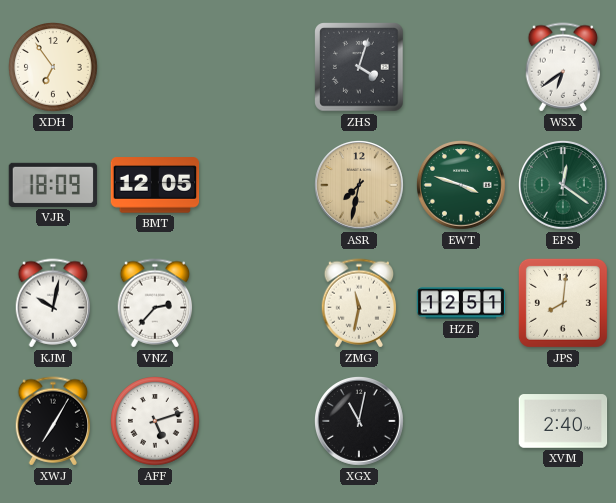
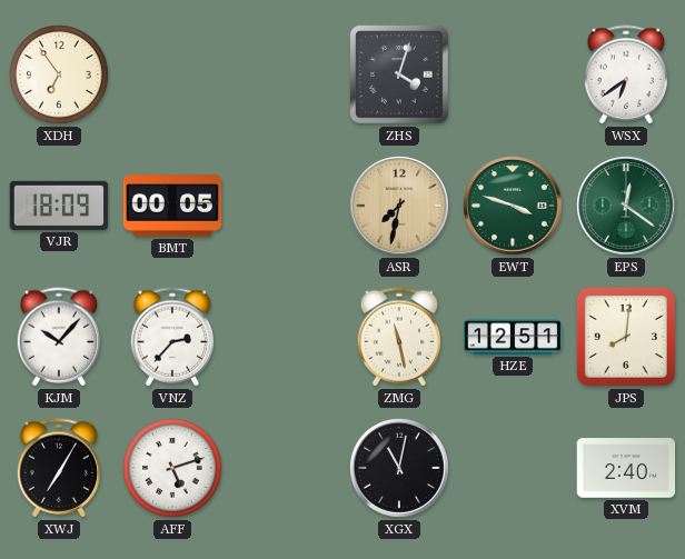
BMT: 12:05 -> 00:05 (172, 206)
KJM: 10:02 -> 10:07 (59, 337)
ZMG: 11:32 -> 11:28 (399, 337)
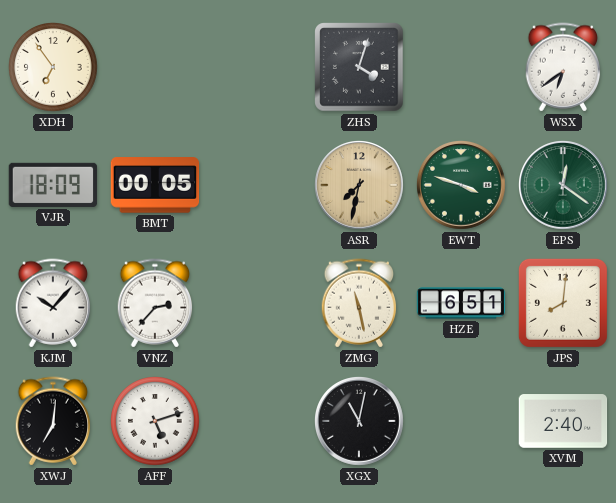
HZE: 12:51 -> 6:51 (461, 303)
XWJ: 7:05 -> 7:01 (53, 421)
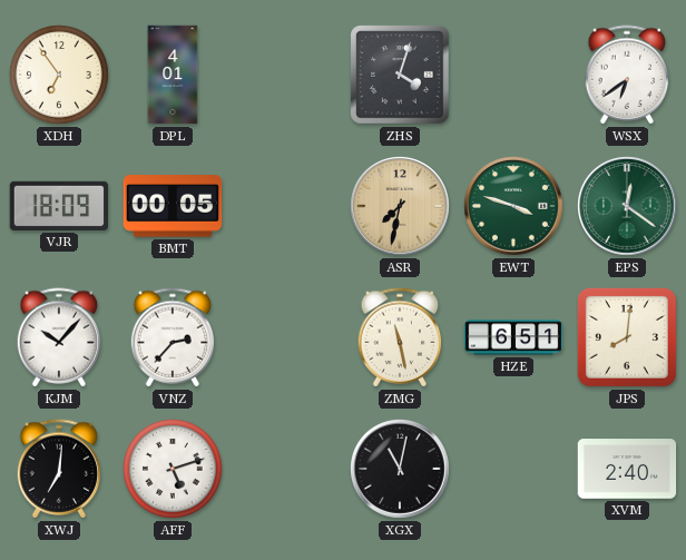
DPL: none -> 4:01 (173, 75)
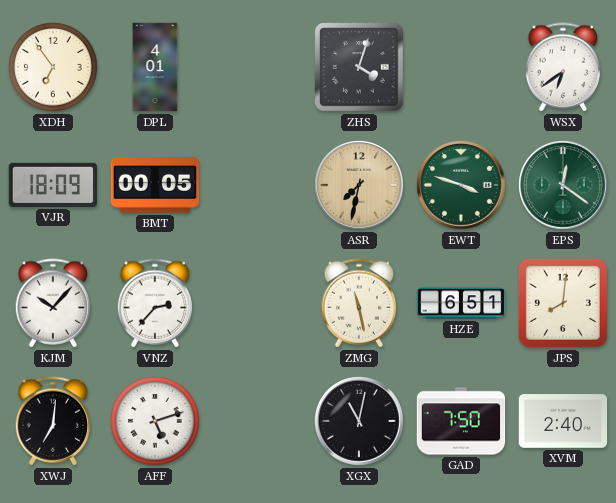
GAD: none -> 7:50 (461, 421)
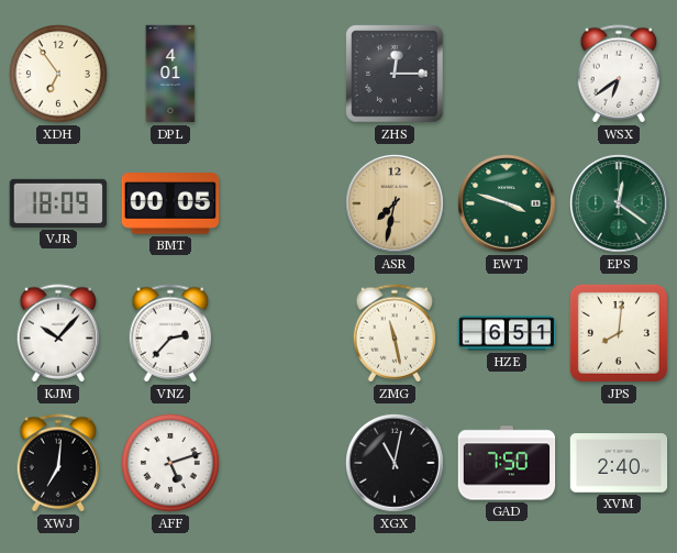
ZHS: 4:03 -> 12:15 (395, 74)
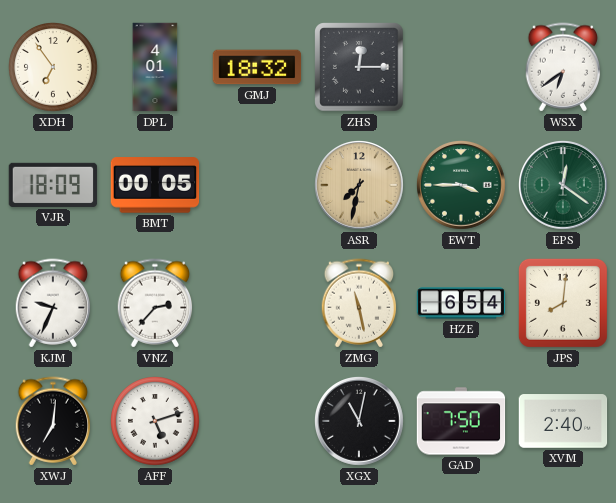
GMJ: none -> 18:32 (257, 67)
EWT: 3:48 -> 3:45 (461, 185)
KJM: 10:07 -> 9:34 (53, 303)
HZE: 6:51 -> 6:54 (461, 303)
